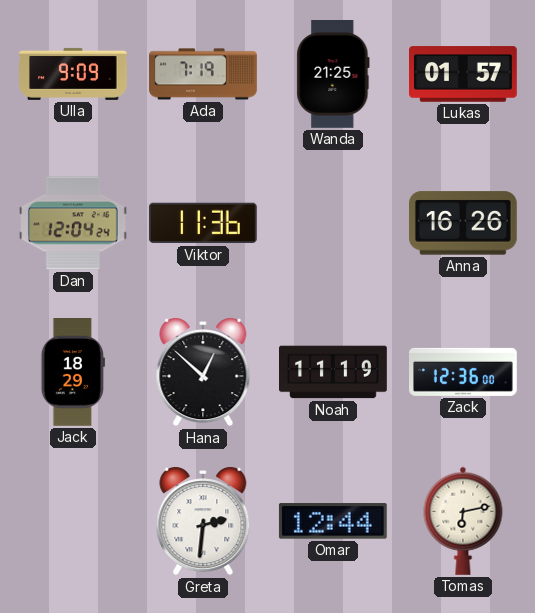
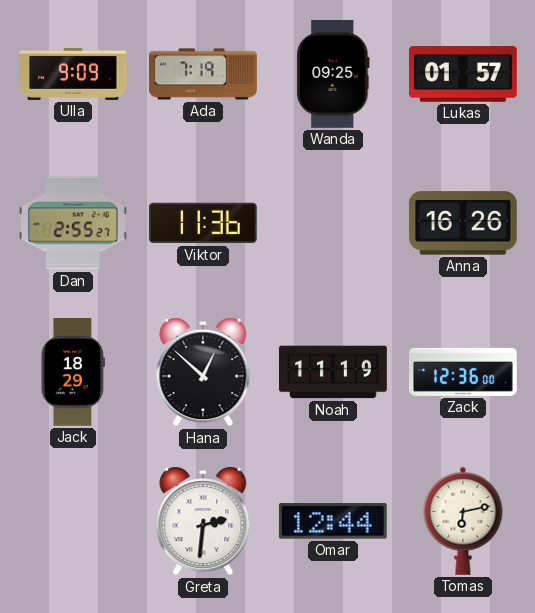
Wanda: 21:25 -> 09:25 (333, 75)
Dan: 12:04 -> 2:55 (74, 223)
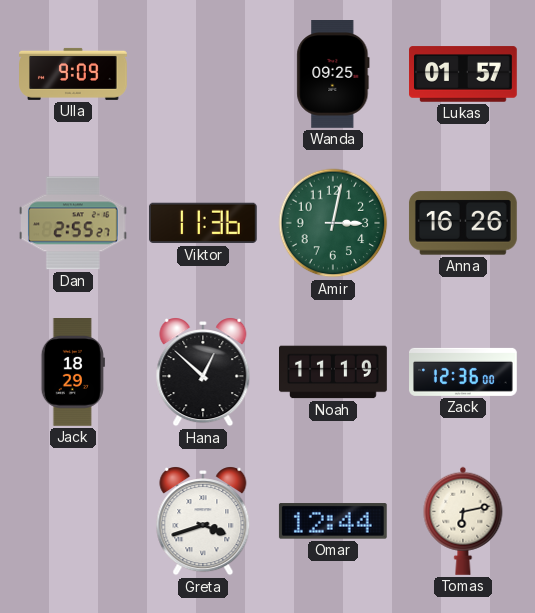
Ada: 7:19 -> none (203, 74)
Amir: none -> 3:02 (333, 223)
Greta: 2:31 -> 3:42 (203, 521)
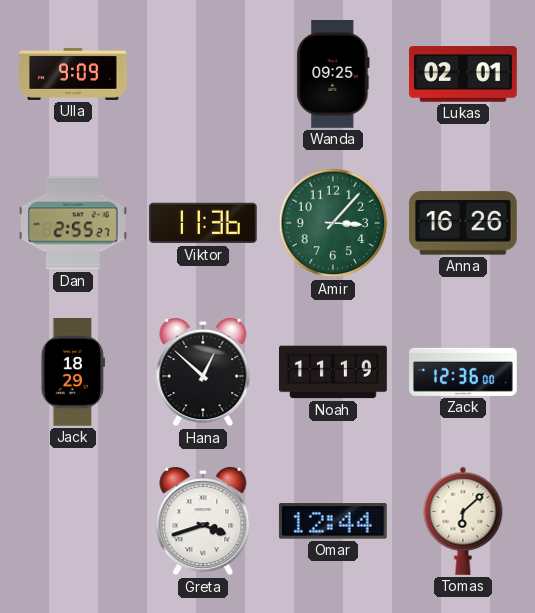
Lukas: 01:57 -> 02:01 (464, 74)
Amir: 3:02 -> 3:07 (333, 223)
Tomas: 6:13 -> 6:08 (463, 521)
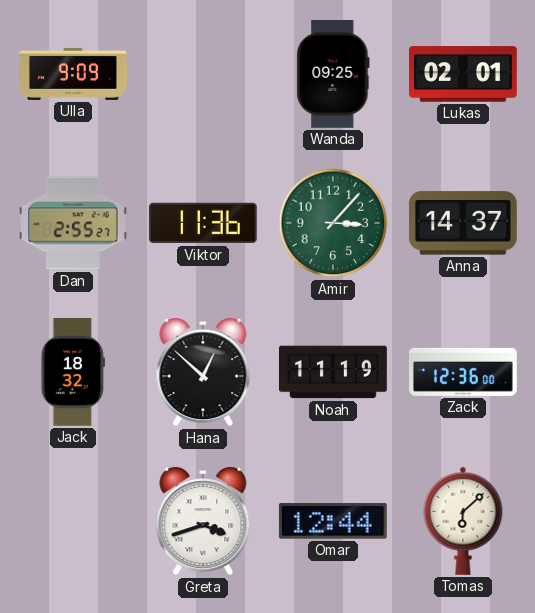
Anna: 16:26 -> 14:37 (463, 223)
Jack: 18:29 -> 18:32 (73, 373)
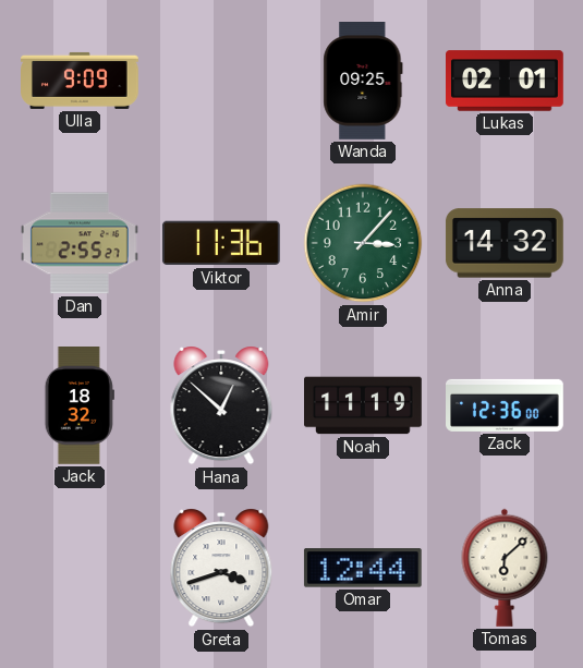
Anna: 14:37 -> 14:32 (505, 243)
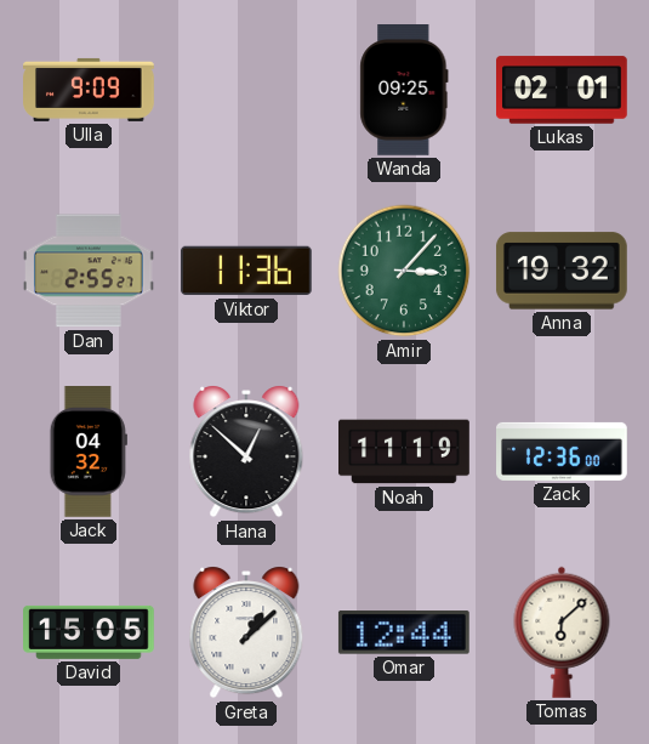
Anna: 14:32 -> 19:32 (562, 271)
Jack: 18:32 -> 04:32 (89, 453)
David: none -> 15:05 (90, 632)
Greta: 3:42 -> 1:08 (246, 632)
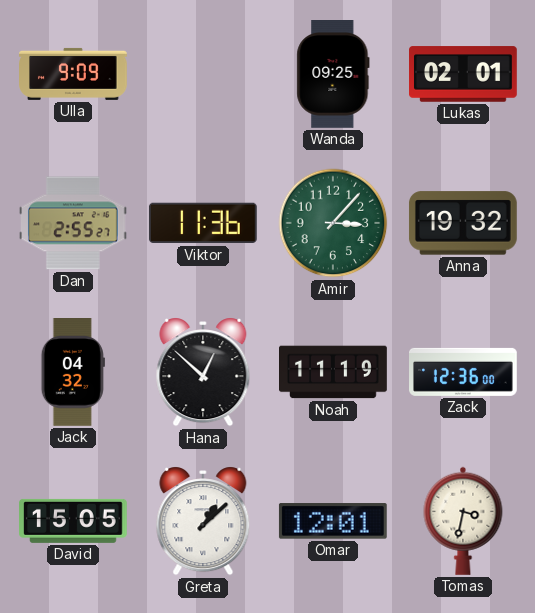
Omar: 12:44 -> 12:01 (333, 521)
Tomas: 6:08 -> 3:32 (463, 521)
